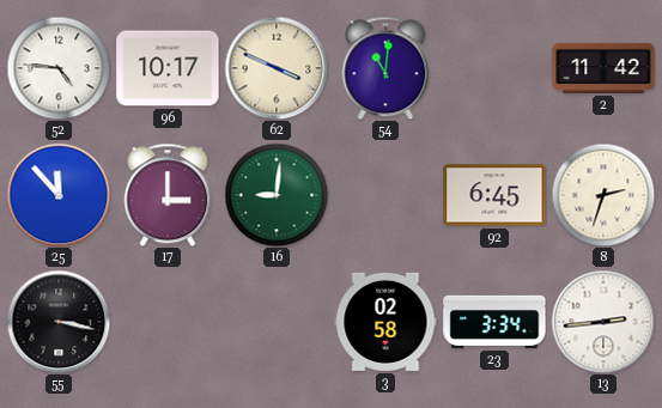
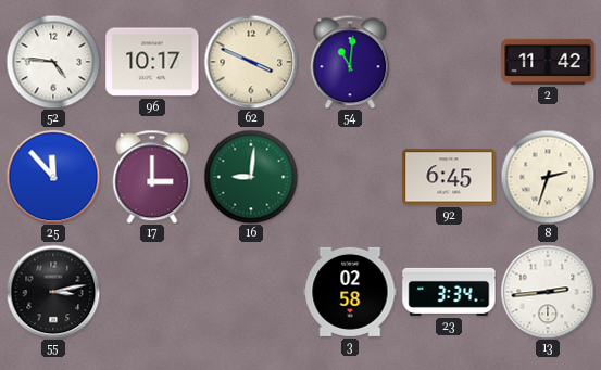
55: 3:17 -> 3:13 (53, 292)
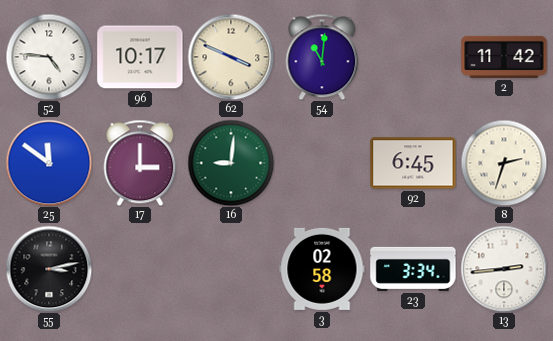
25: 11:53 -> 11:51 (49, 163)
